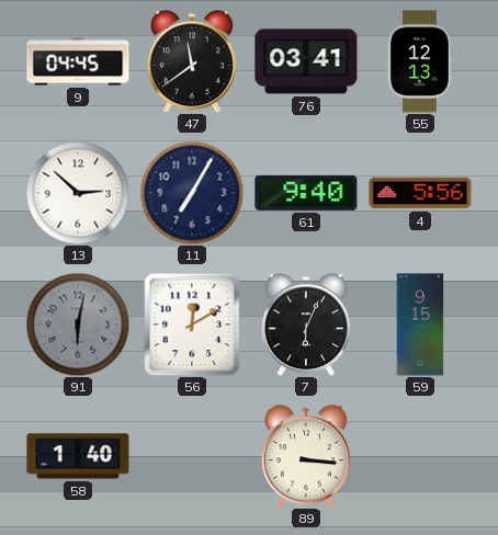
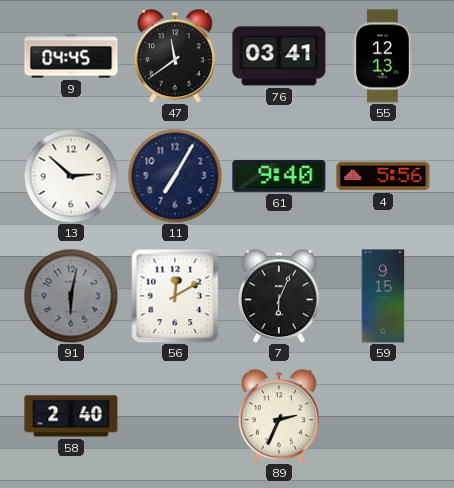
58: 1:40 -> 2:40 (71, 416)
89: 3:16 -> 2:34 (279, 416)
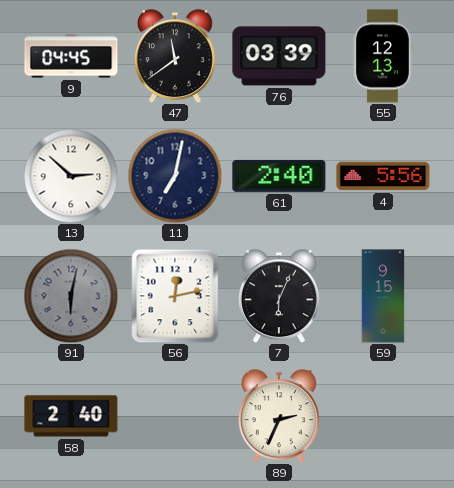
76: 03:41 -> 03:39 (279, 56)
11: 7:05 -> 7:02 (175, 176)
61: 9:40 -> 2:40 (279, 176)
56: 12:10 -> 12:13 (175, 296)
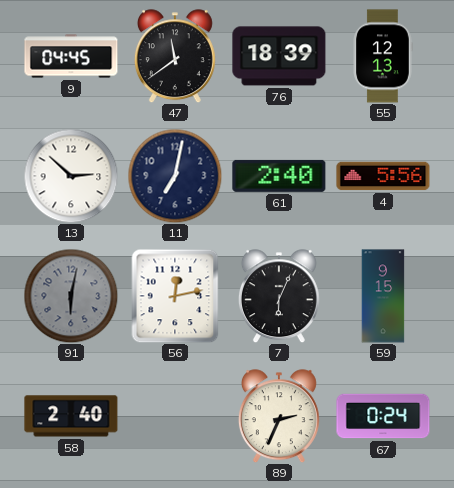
76: 03:39 -> 18:39 (279, 56)
67: none -> 0:24 (383, 416)
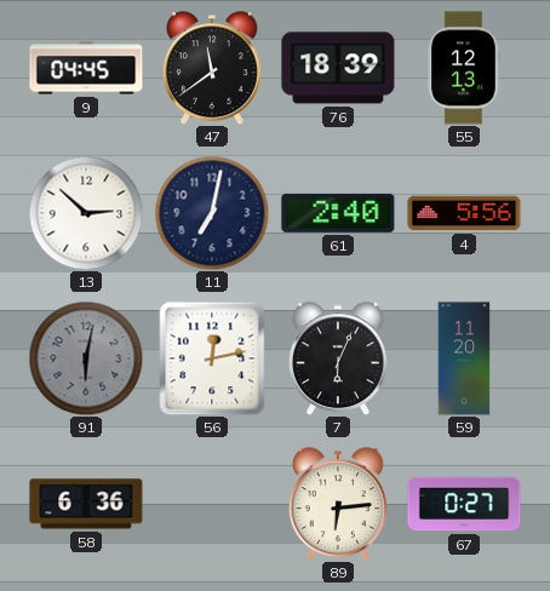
59: 9:15 -> 11:20 (464, 358)
58: 2:40 -> 6:36 (86, 504)
89: 2:34 -> 6:14 (338, 504)
67: 0:24 -> 0:27 (464, 504)
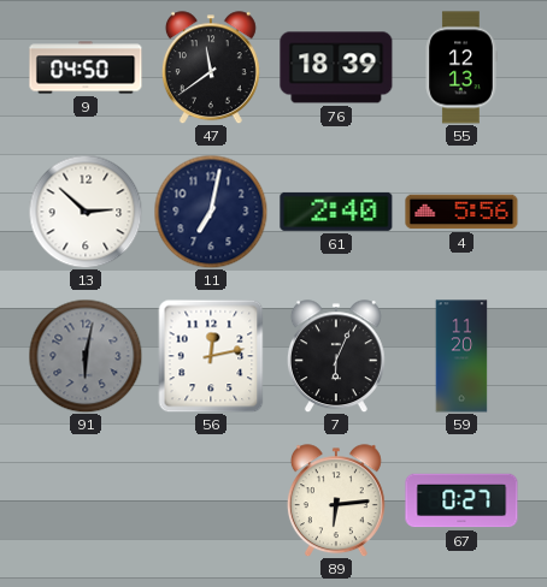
9: 04:45 -> 04:50 (86, 67)
58: 6:36 -> none (86, 504)
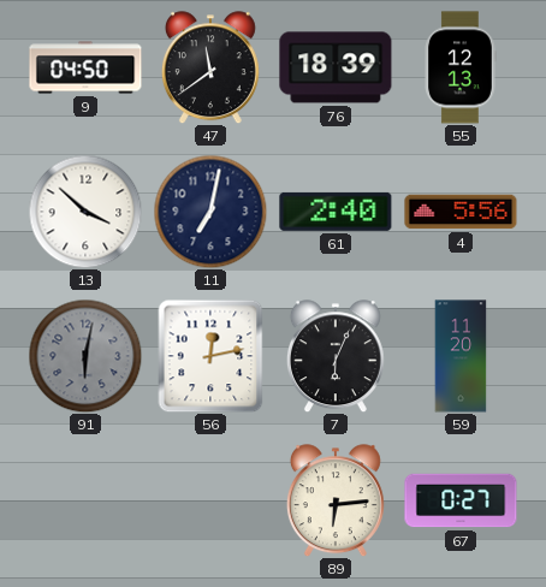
13: 2:52 -> 3:52 (85, 212)
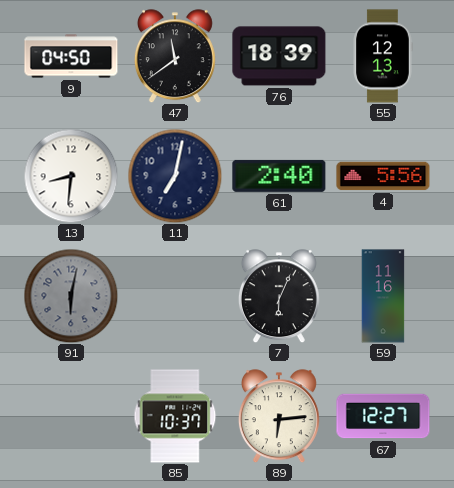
13: 3:52 -> 8:31 (71, 176)
56: 12:13 -> none (210, 356)
59: 11:20 -> 11:16 (383, 296)
85: none -> 10:37 (175, 416)
67: 0:27 -> 12:27 (383, 416)
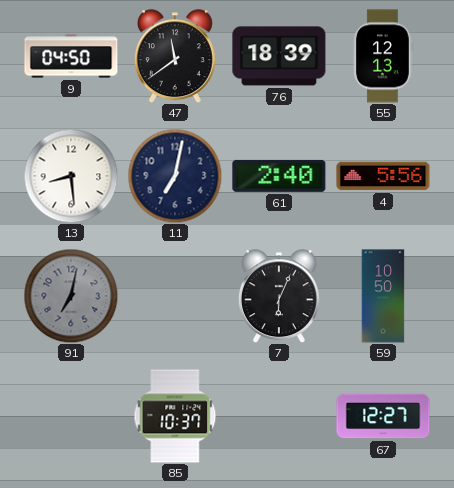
13: 8:31 -> 8:29 (71, 176)
91: 6:02 -> 7:02 (71, 296)
59: 11:16 -> 10:50 (383, 296)
89: 6:14 -> none (279, 416)
